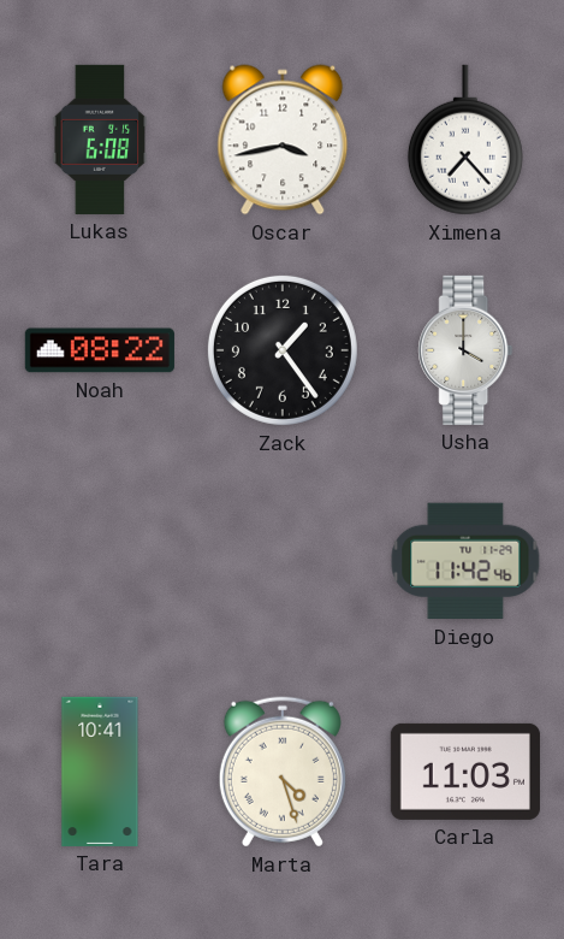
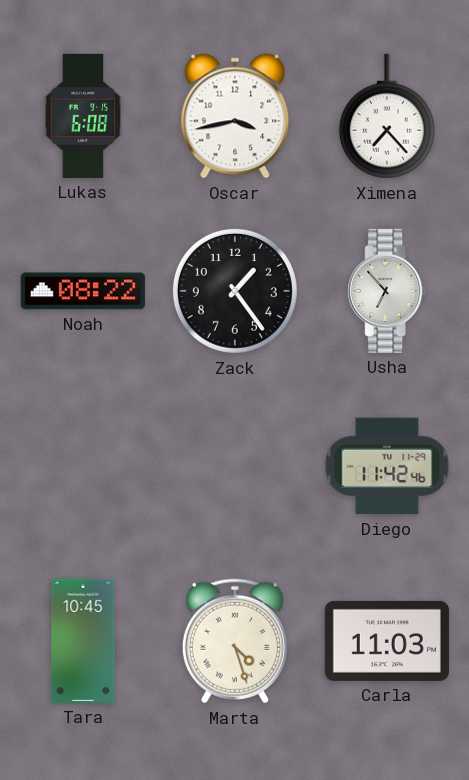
Usha: 4:00 -> 6:53 (387, 291)
Tara: 10:41 -> 10:45 (83, 641)
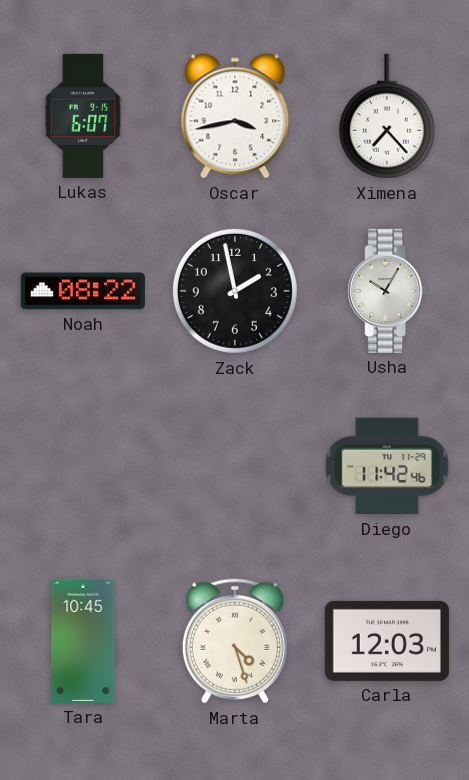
Lukas: 6:08 -> 6:07 (83, 116)
Zack: 1:24 -> 1:58 (235, 291)
Usha: 6:53 -> 10:05 (387, 291)
Carla: 11:03 -> 12:03 (387, 641)
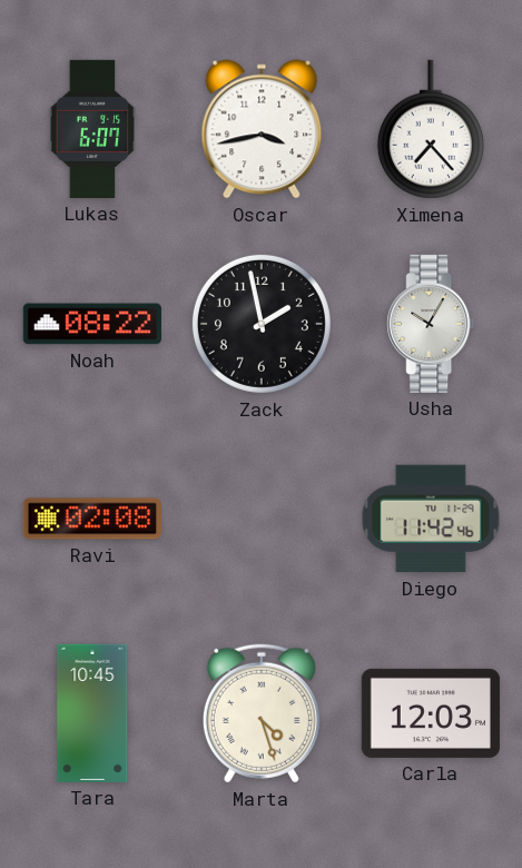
Ravi: none -> 02:08 (92, 519)
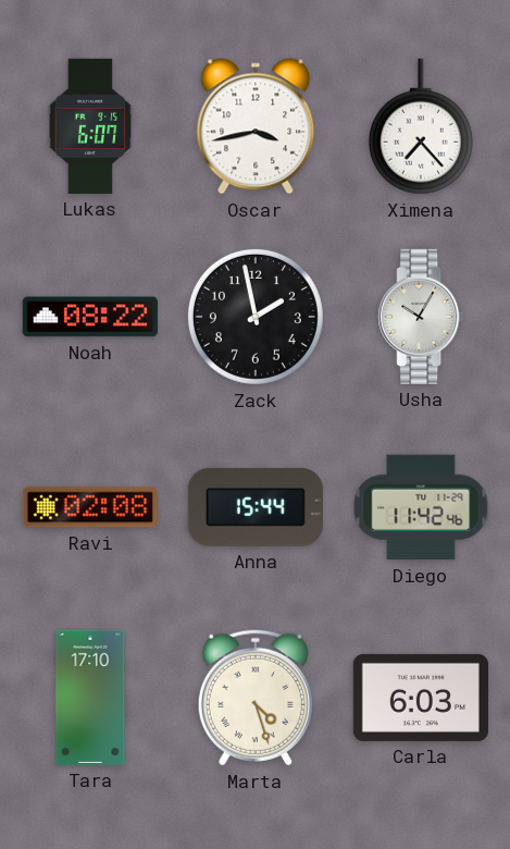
Anna: none -> 15:44 (256, 508)
Tara: 10:45 -> 17:10 (90, 698)
Carla: 12:03 -> 6:03 (421, 698)
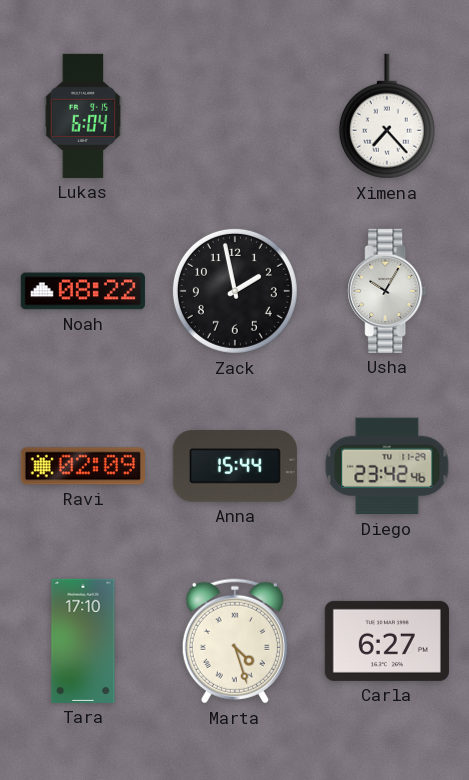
Lukas: 6:07 -> 6:04 (83, 116)
Oscar: 3:43 -> none (256, 126)
Ravi: 02:08 -> 02:09 (83, 466)
Diego: 11:42 -> 23:42 (387, 466)
Carla: 6:03 -> 6:27 (387, 641)
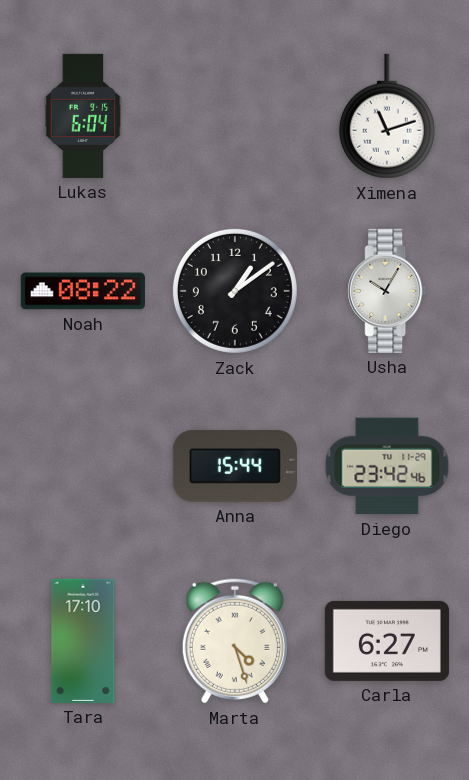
Ximena: 7:23 -> 11:12 (387, 116)
Zack: 1:58 -> 1:09 (235, 291)
Ravi: 02:09 -> none (83, 466)
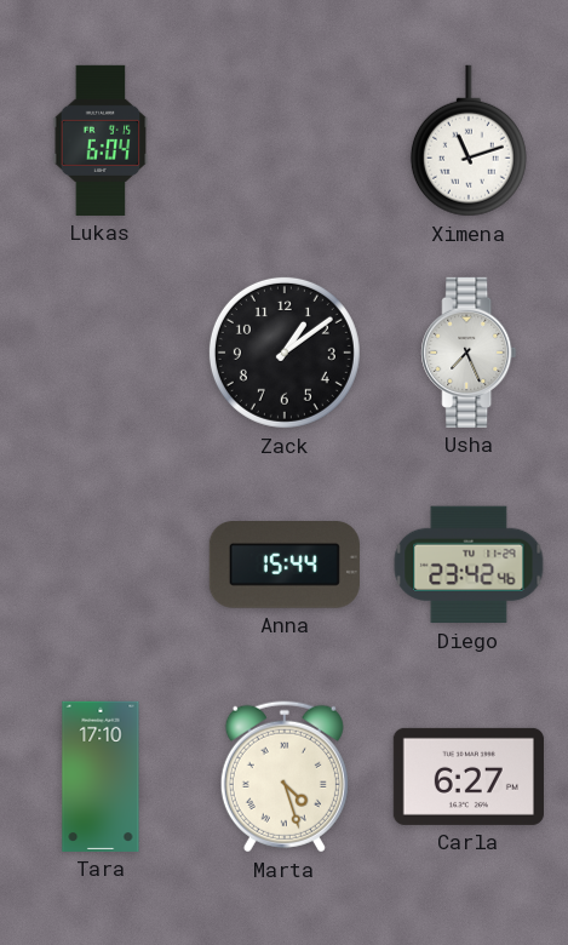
Noah: 08:22 -> none (83, 291)
Usha: 10:05 -> 7:26 (469, 353)
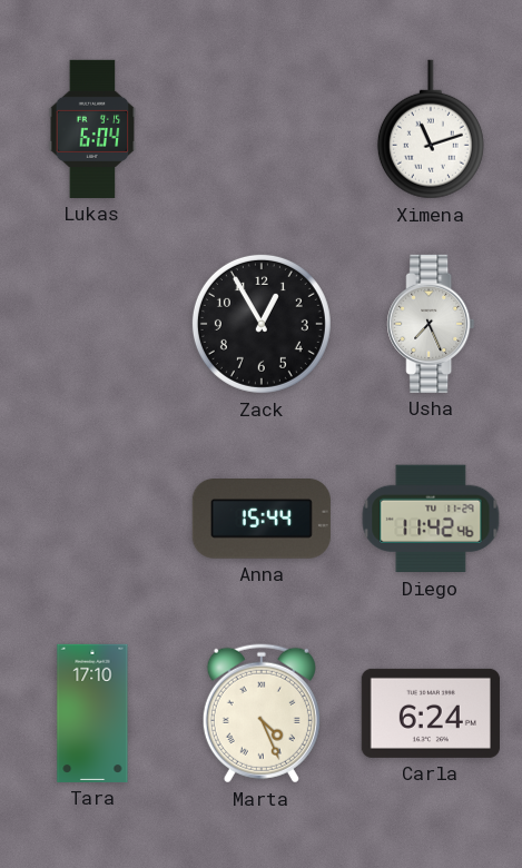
Zack: 1:09 -> 12:55 (262, 324)
Diego: 23:42 -> 11:42 (431, 519)
Marta: 4:27 -> 4:26 (262, 713)
Carla: 6:27 -> 6:24 (431, 713)
